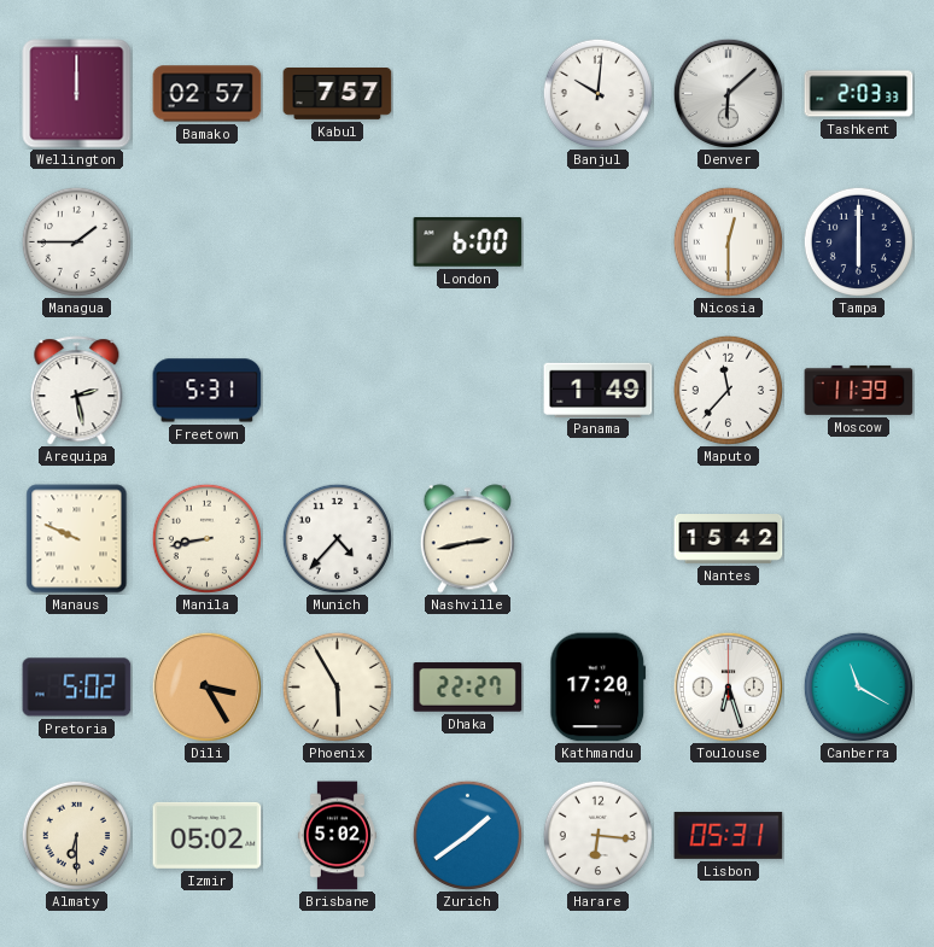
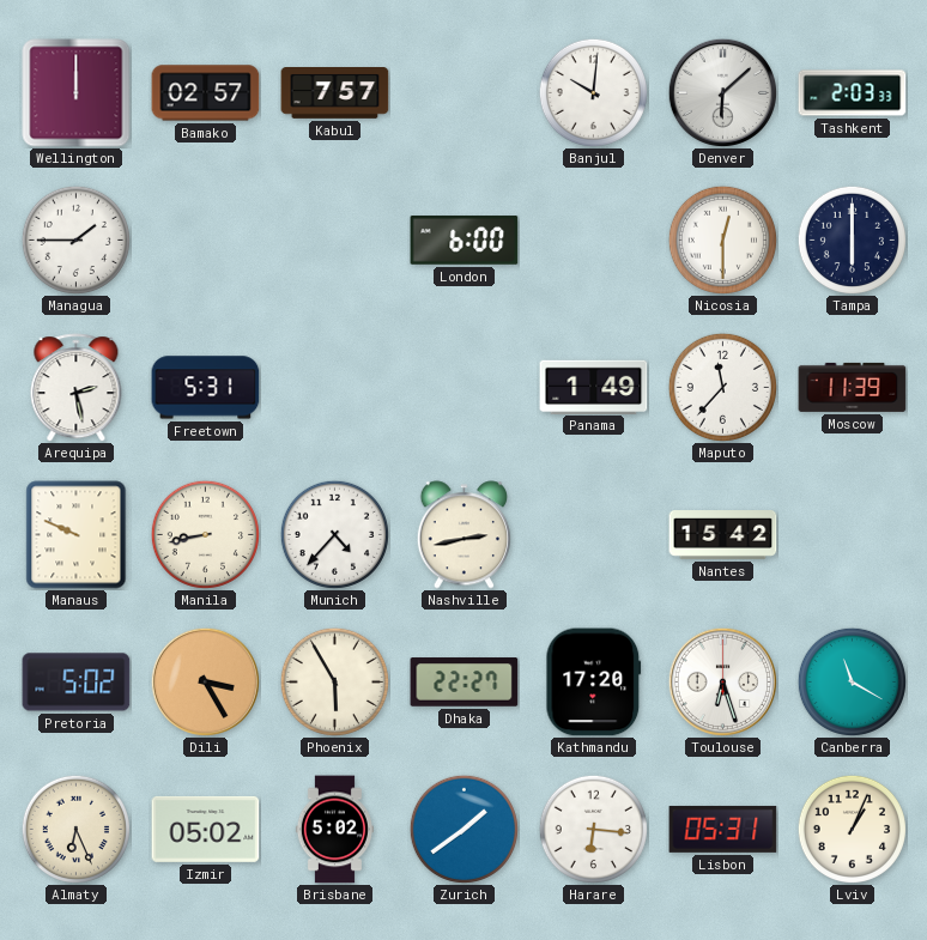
Almaty: 6:30 -> 6:26 (75, 829)
Lviv: none -> 1:04 (852, 829)
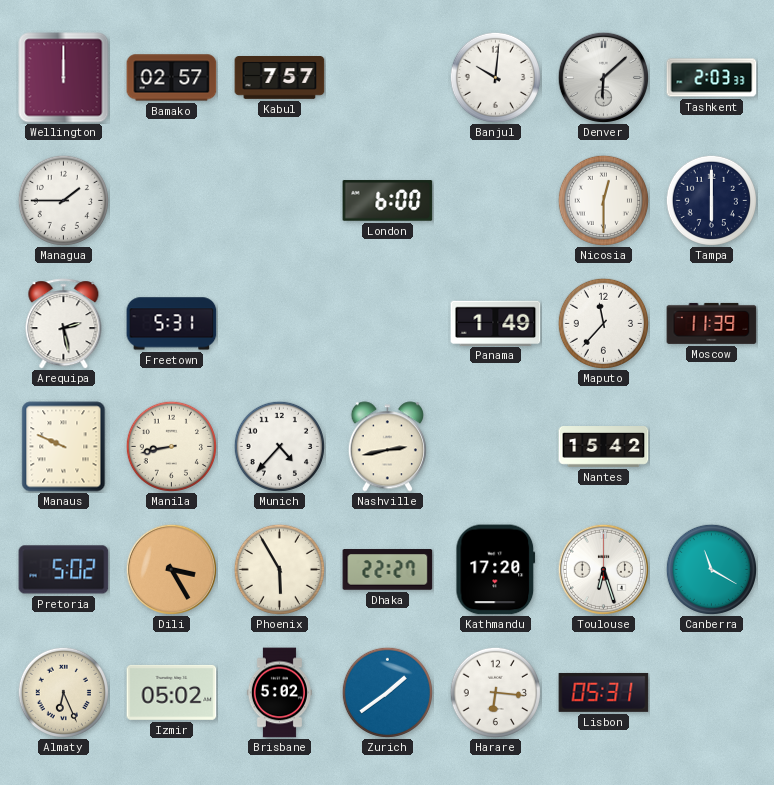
Lviv: 1:04 -> none (852, 829)
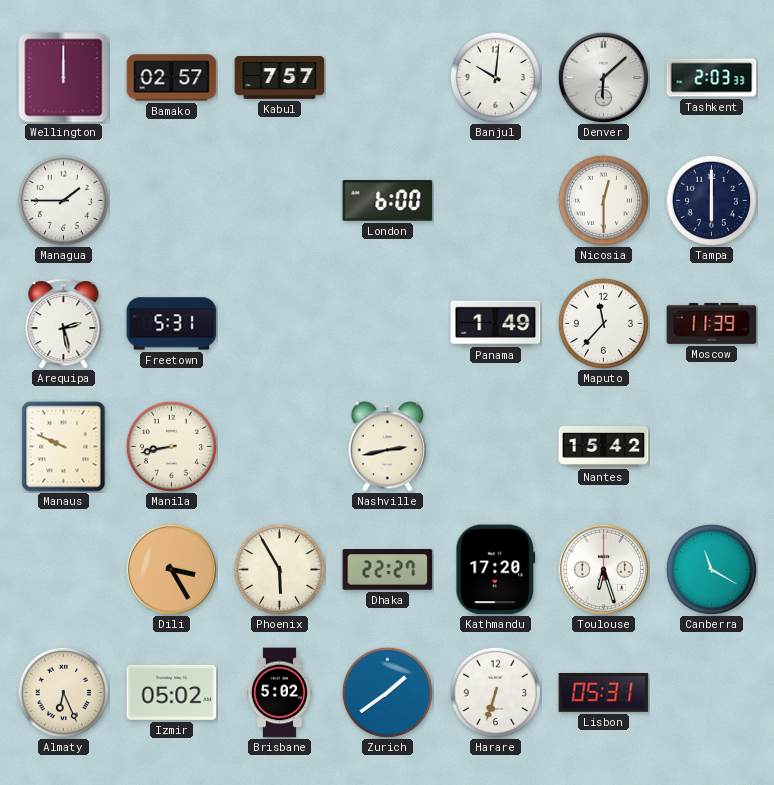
Munich: 4:37 -> none (279, 446)
Pretoria: 5:02 -> none (64, 570)
Harare: 6:16 -> 6:33 (495, 692)
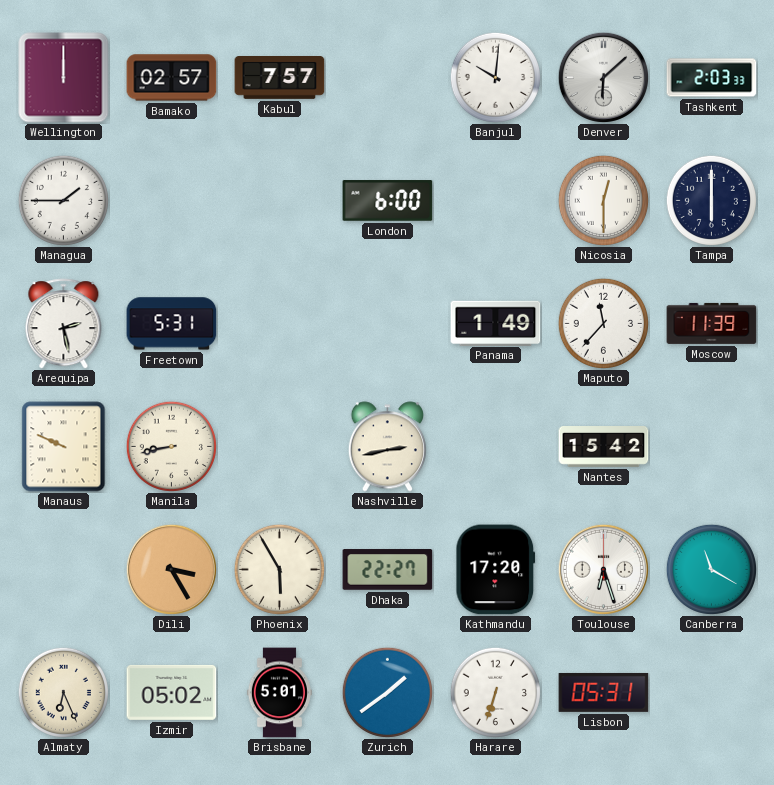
Brisbane: 5:02 -> 5:01 (279, 693)
